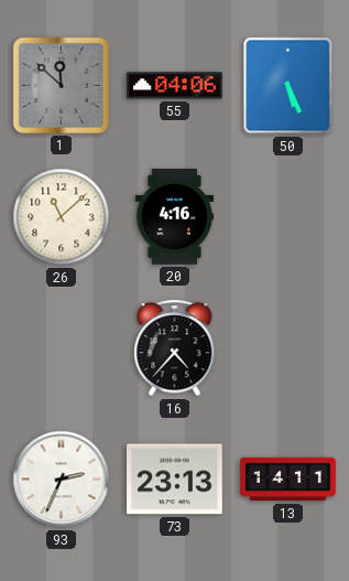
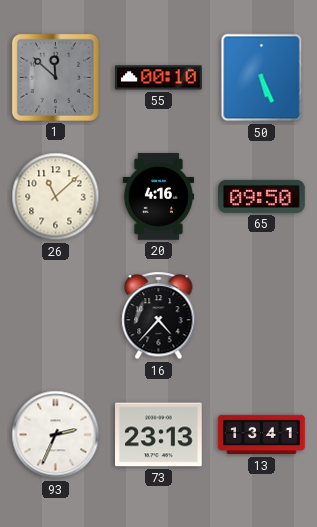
55: 04:06 -> 00:10 (159, 78)
65: none -> 09:50 (262, 196)
13: 14:11 -> 13:41 (262, 435)
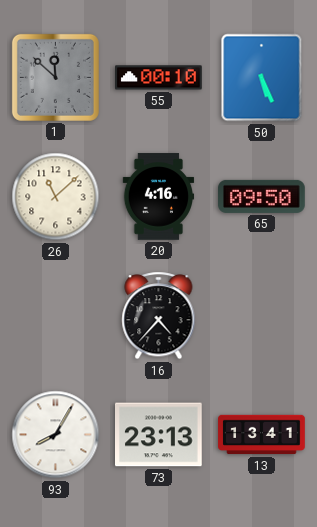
93: 2:34 -> 8:05 (56, 435)
